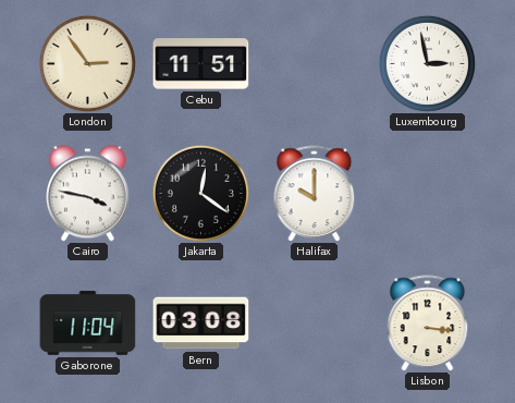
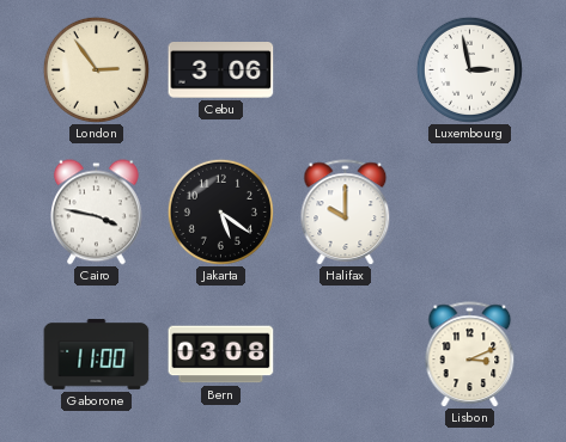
Cebu: 11:51 -> 3:06 (221, 70)
Jakarta: 12:21 -> 5:21 (220, 211)
Gaborone: 11:04 -> 11:00 (97, 355)
Lisbon: 3:16 -> 3:11 (470, 355)
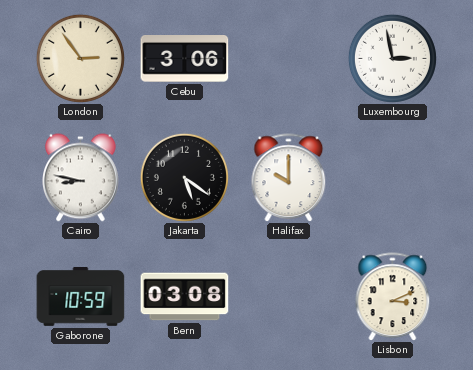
Cairo: 3:47 -> 8:47 (81, 178)
Gaborone: 11:00 -> 10:59 (81, 297)
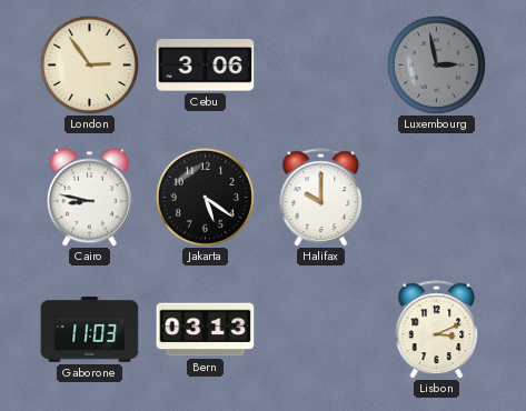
Luxembourg dial: white -> grey (436, 64)
Gaborone: 10:59 -> 11:03 (90, 330)
Bern: 03:08 -> 03:13 (206, 330)
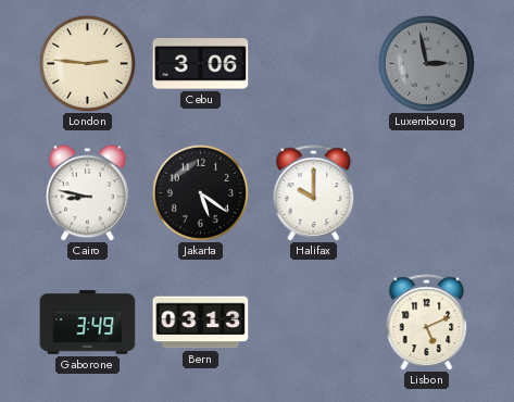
London: 2:54 -> 2:46 (87, 63)
Gaborone: 11:03 -> 3:49 (88, 323)
Lisbon: 3:11 -> 5:11 (427, 323)
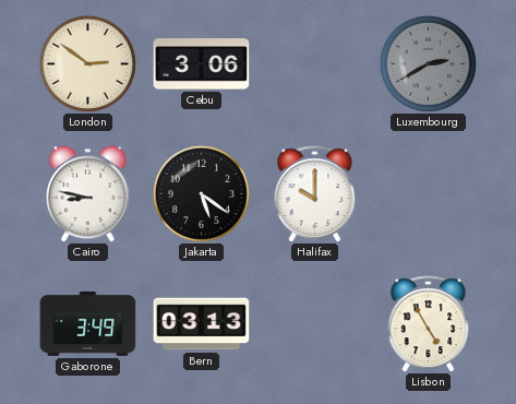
London: 2:46 -> 2:51 (87, 63)
Luxembourg: 2:58 -> 2:40 (428, 63)
Lisbon: 5:11 -> 4:55 (429, 324)
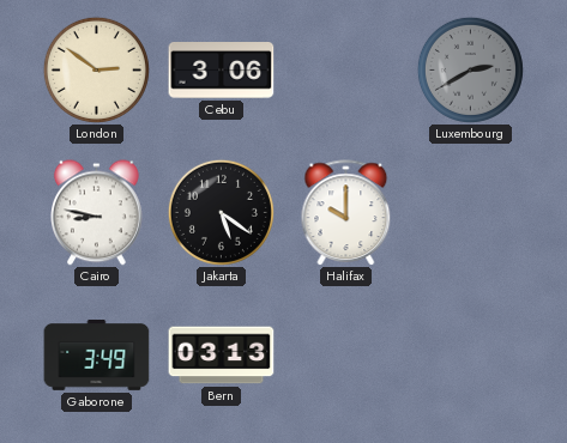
Lisbon: 4:55 -> none (429, 324)
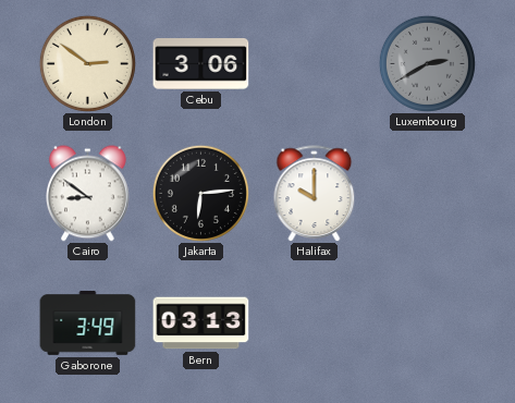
Cairo: 8:47 -> 8:51 (88, 194)
Jakarta: 5:21 -> 6:14 (200, 193)
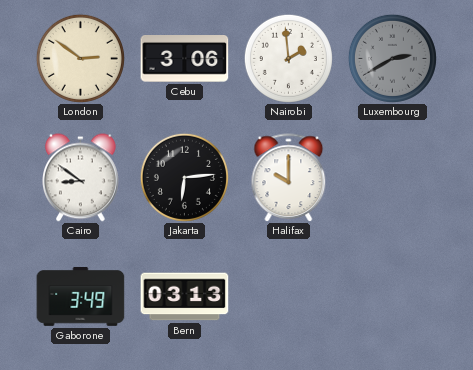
Nairobi: none -> 1:59 (288, 58)
